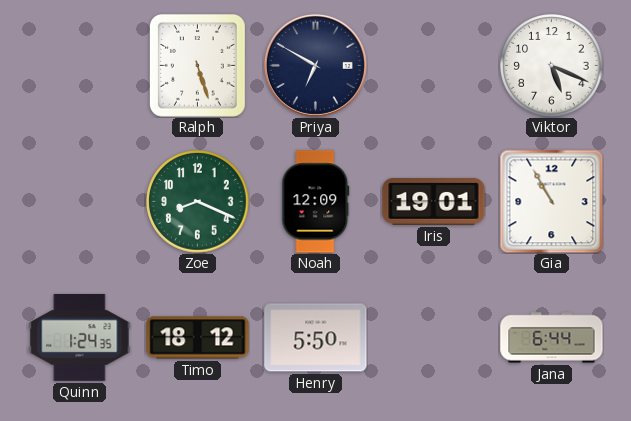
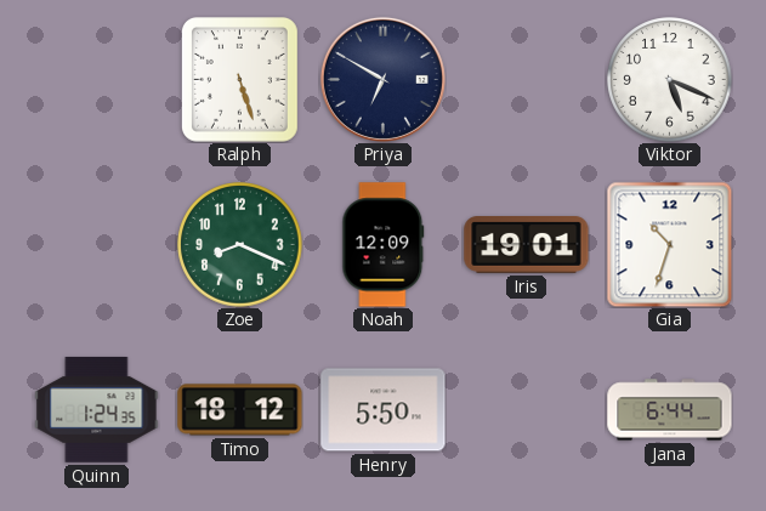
Gia: 10:55 -> 10:33 (669, 244)
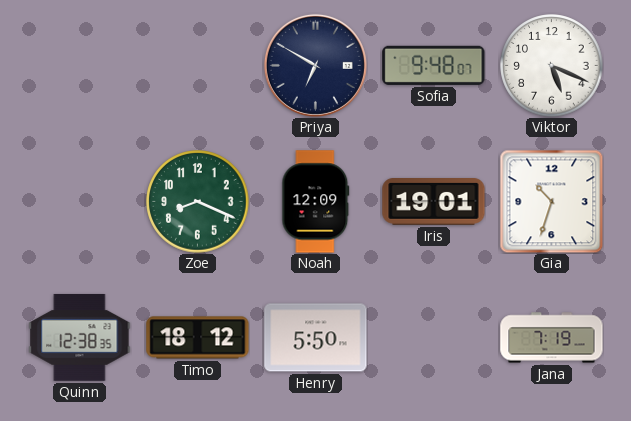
Ralph: 5:27 -> none (239, 80)
Sofia: none -> 9:48 (434, 65)
Quinn: 1:24 -> 12:38 (80, 337)
Jana: 6:44 -> 7:19 (552, 338)
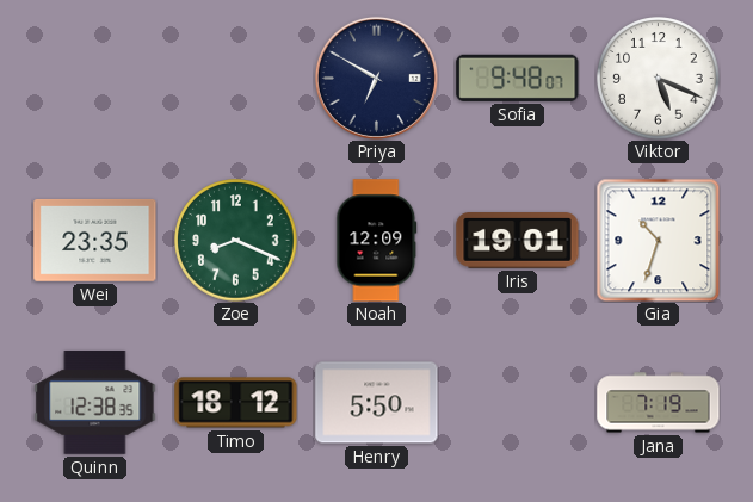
Wei: none -> 23:35 (95, 240)
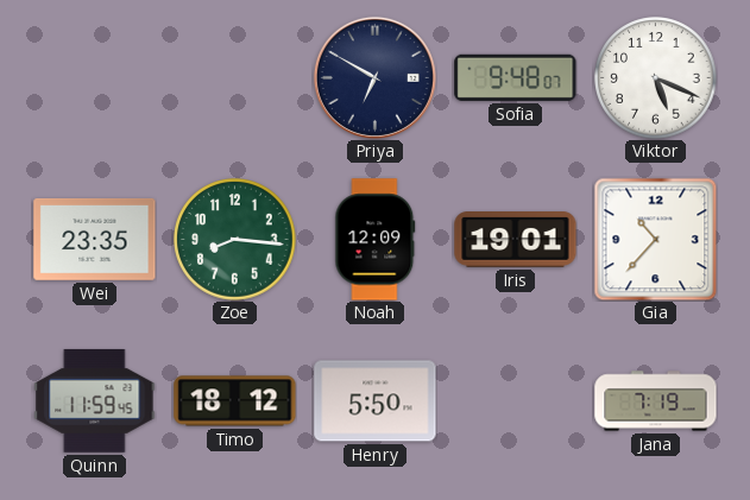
Zoe: 8:19 -> 8:16 (235, 240)
Gia: 10:33 -> 10:37 (655, 239)
Quinn: 12:38 -> 11:59 (95, 400)
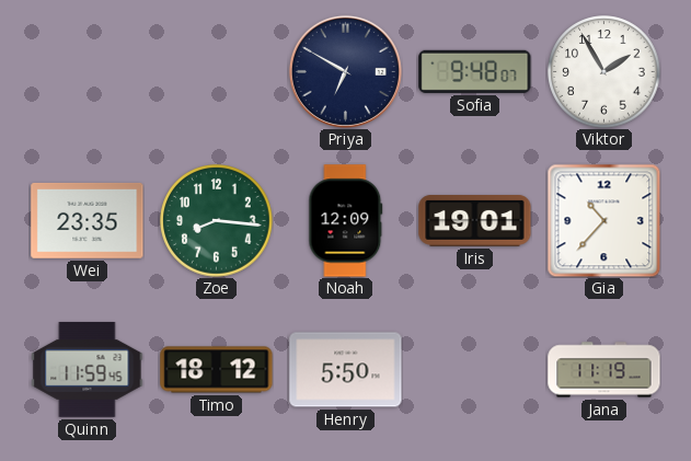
Viktor: 5:19 -> 1:55 (604, 72)
Jana: 7:19 -> 11:19 (604, 370)
